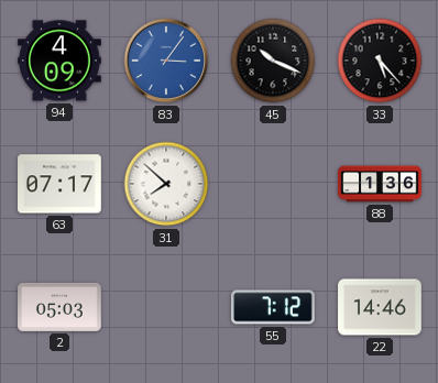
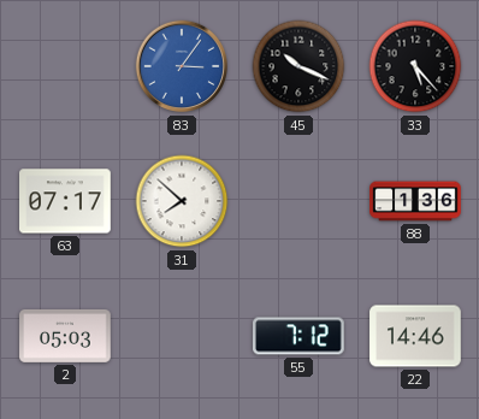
94: 4:09 -> none (59, 61)
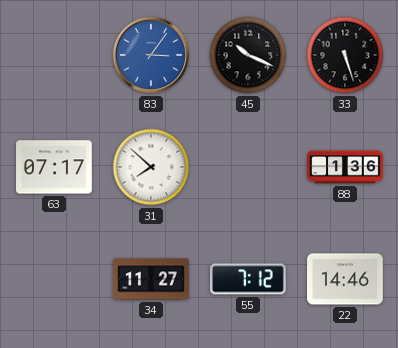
33: 5:23 -> 5:27 (345, 55)
2: 05:03 -> none (65, 336)
34: none -> 11:27 (151, 279)
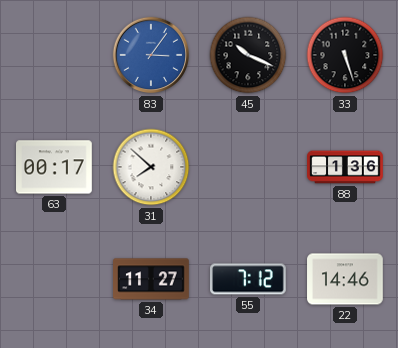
63: 07:17 -> 00:17 (54, 167)
